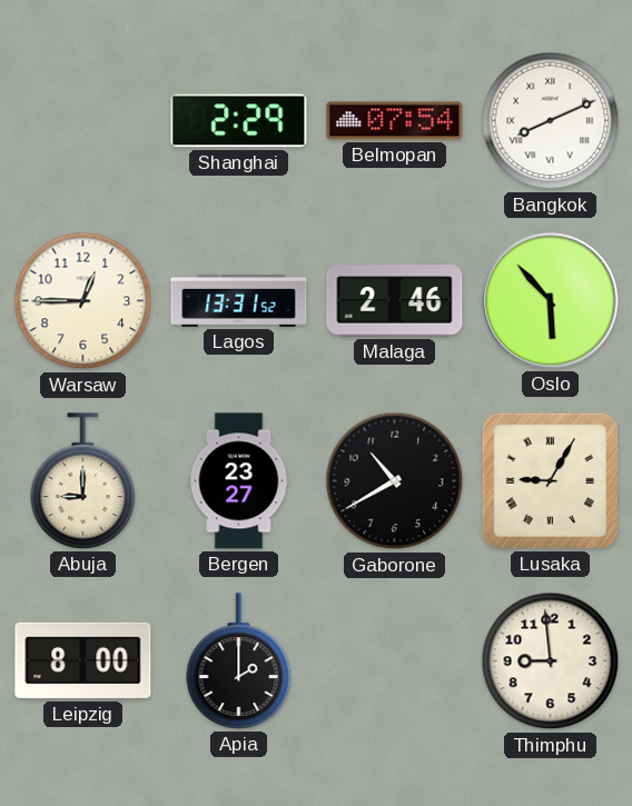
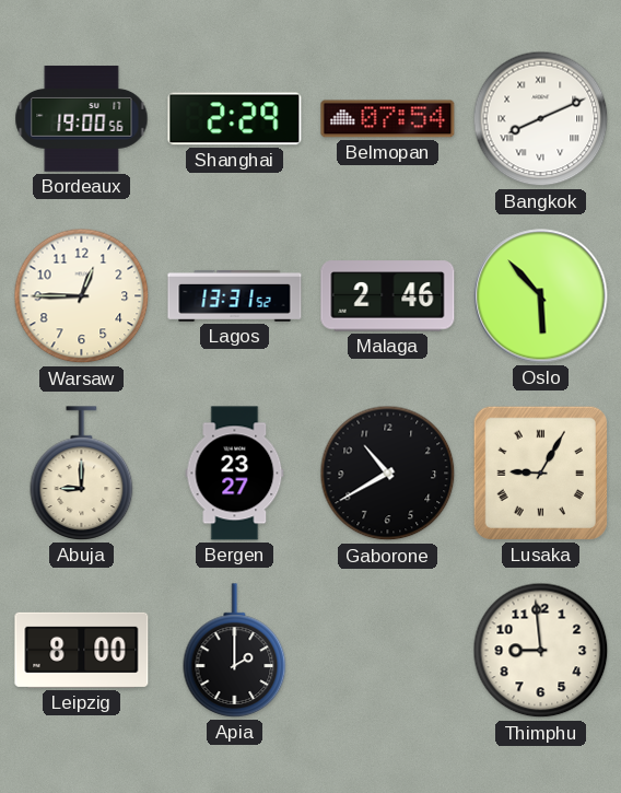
Bordeaux: none -> 19:00 (82, 119)
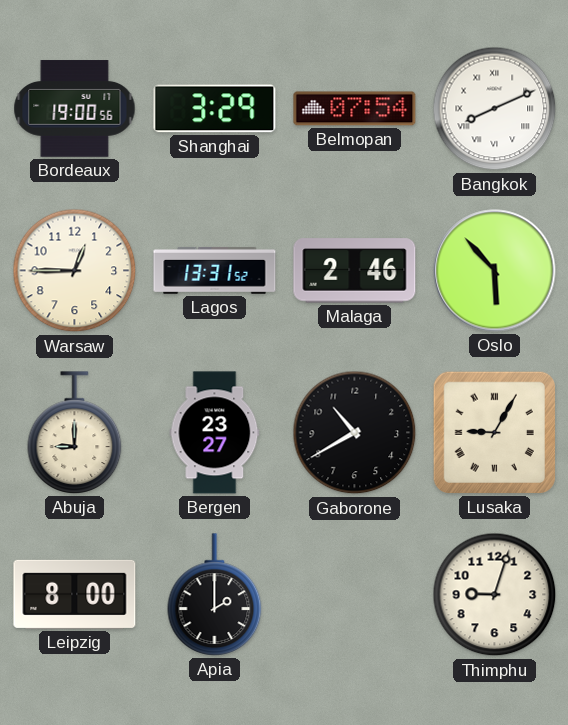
Shanghai: 2:29 -> 3:29 (215, 109)
Thimphu: 8:59 -> 9:03 (495, 595)
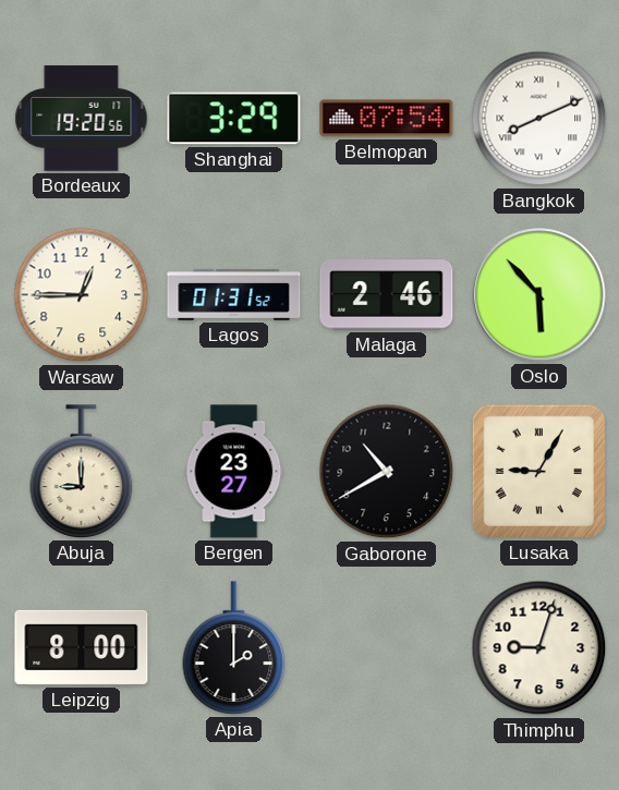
Bordeaux: 19:00 -> 19:20 (82, 119)
Lagos: 13:31 -> 01:31 (234, 294)
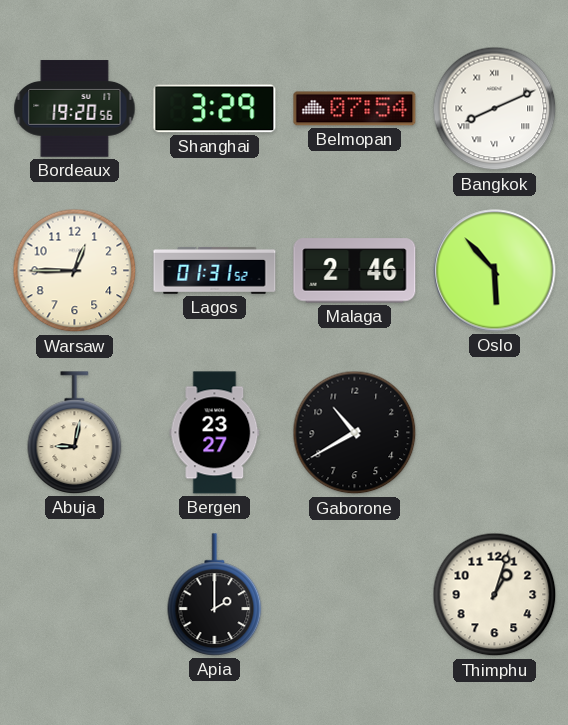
Abuja: 9:00 -> 9:02 (75, 433)
Lusaka: 9:05 -> none (538, 471)
Leipzig: 8:00 -> none (82, 647)
Thimphu: 9:03 -> 1:03 (495, 595)
